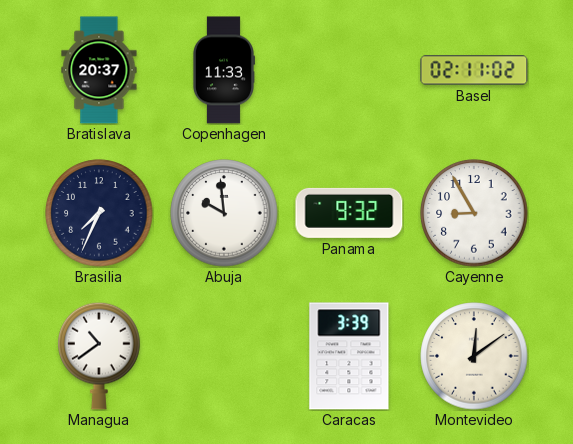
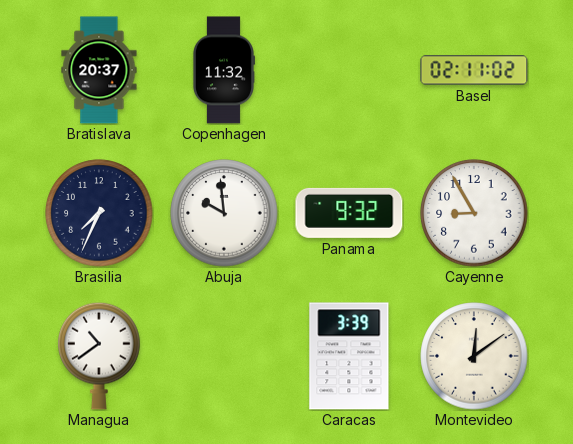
Copenhagen: 11:33 -> 11:32 (223, 70)
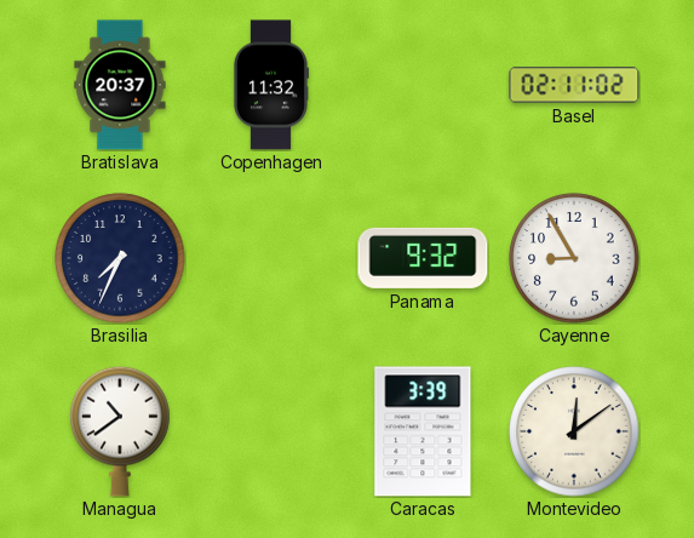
Abuja: 9:59 -> none (224, 213)
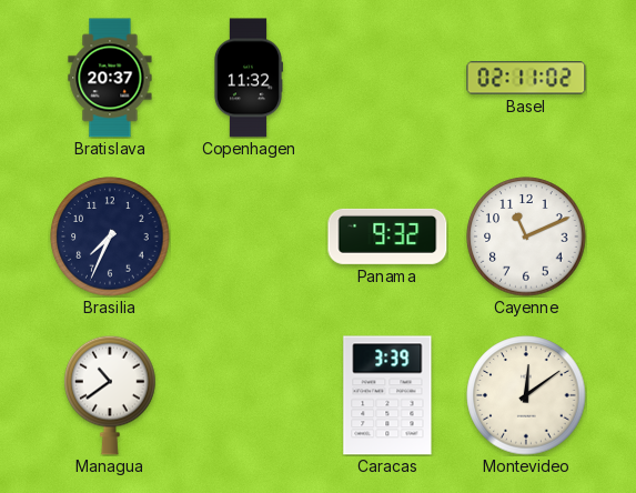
Cayenne: 8:55 -> 11:11 (526, 237)
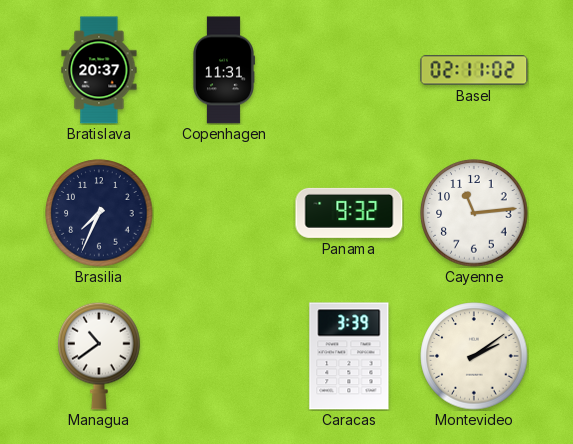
Copenhagen: 11:32 -> 11:31 (223, 70)
Cayenne: 11:11 -> 11:14 (474, 213)
Montevideo: 12:09 -> 2:09 (474, 356)
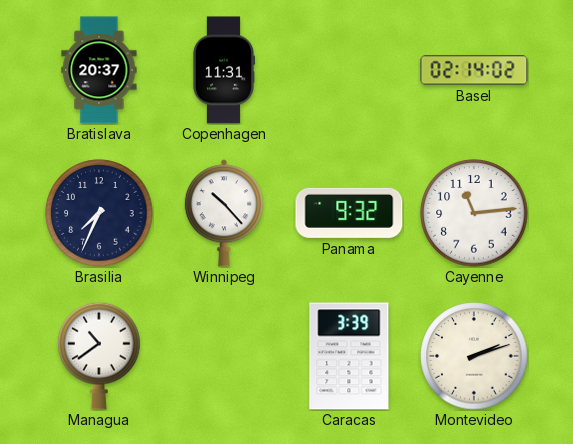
Basel: 02:11 -> 02:14 (474, 70)
Winnipeg: none -> 10:23 (224, 213)
Montevideo: 2:09 -> 2:12 (474, 356)
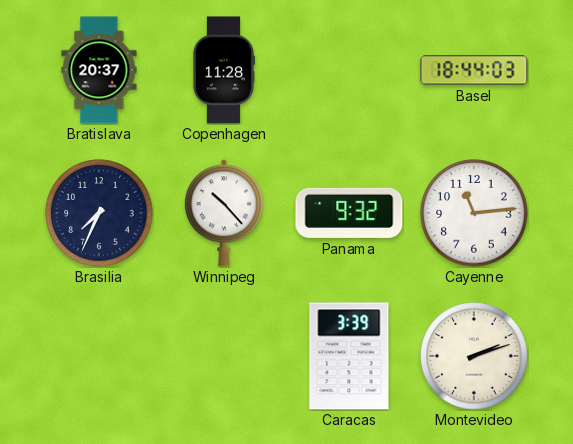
Copenhagen: 11:31 -> 11:28 (223, 70)
Basel: 02:14 -> 18:44 (474, 70)
Managua: 10:39 -> none (99, 356)
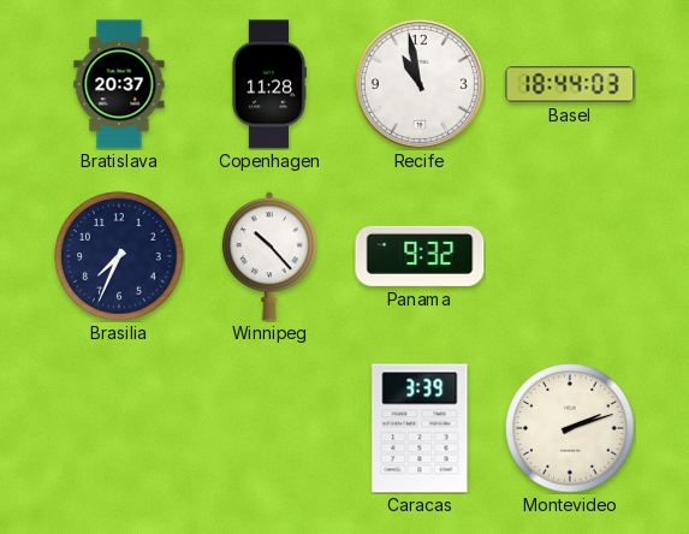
Recife: none -> 10:58 (420, 84)
Cayenne: 11:14 -> none (474, 213)
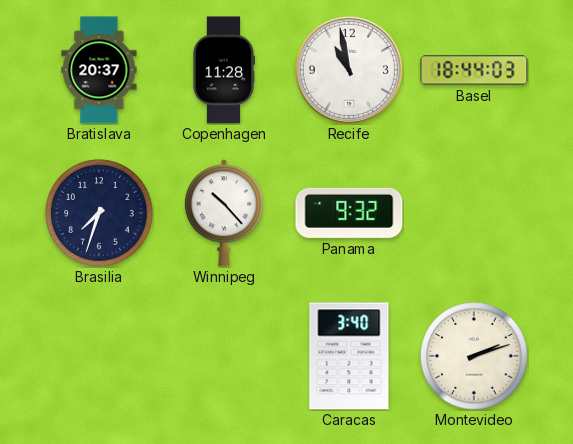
Brasilia: 7:34 -> 7:33 (99, 213)
Caracas: 3:39 -> 3:40 (349, 356)
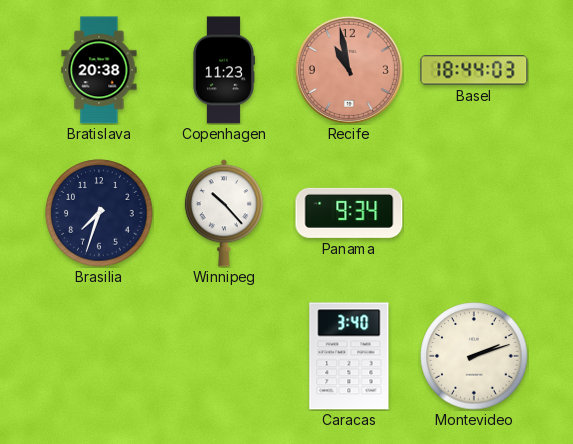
Bratislava: 20:37 -> 20:38 (99, 70)
Copenhagen: 11:28 -> 11:23 (223, 70)
Recife dial: white -> salmon (349, 70)
Panama: 9:32 -> 9:34 (349, 213)
